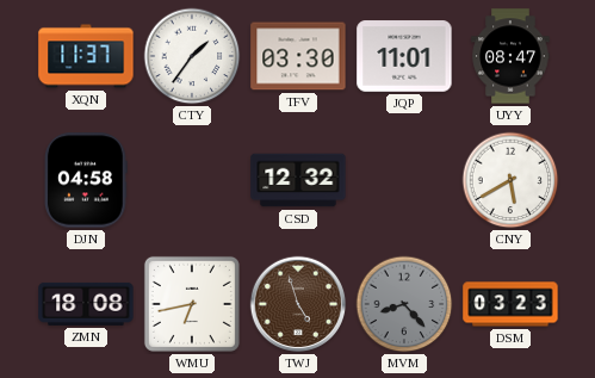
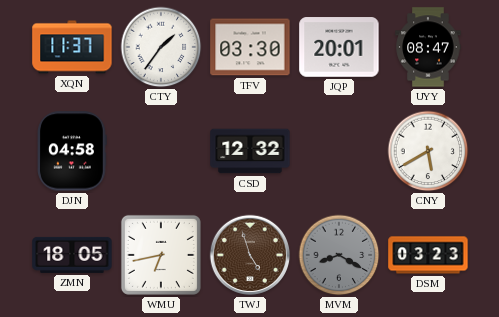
JQP: 11:01 -> 20:01 (339, 47)
ZMN: 18:08 -> 18:05 (72, 255)
MVM: 8:23 -> 8:20 (339, 255)
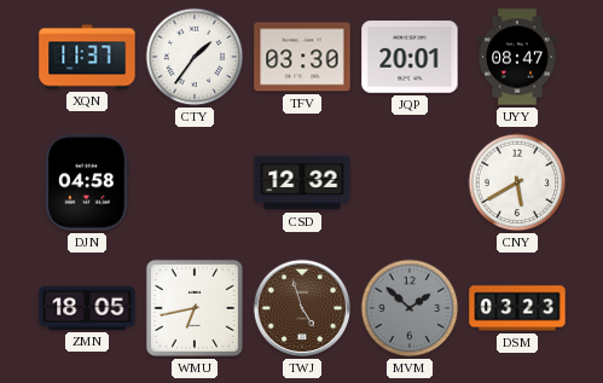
MVM: 8:20 -> 1:52 (410, 308)
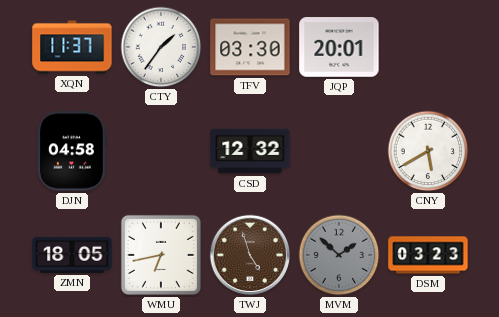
UYY: 08:47 -> none (517, 57)
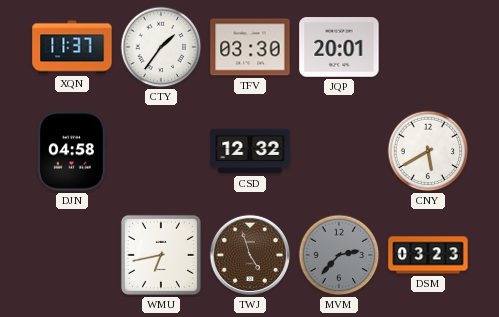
ZMN: 18:05 -> none (72, 255)
MVM: 1:52 -> 2:37 (339, 255)
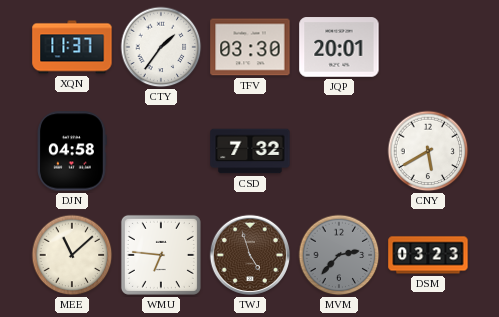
CSD: 12:32 -> 7:32 (250, 151)
MEE: none -> 11:08 (72, 255)
WMU: 6:43 -> 6:46 (161, 255)
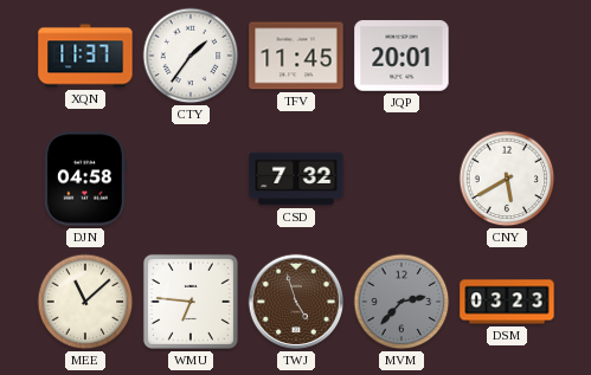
TFV: 03:30 -> 11:45 (296, 56)
